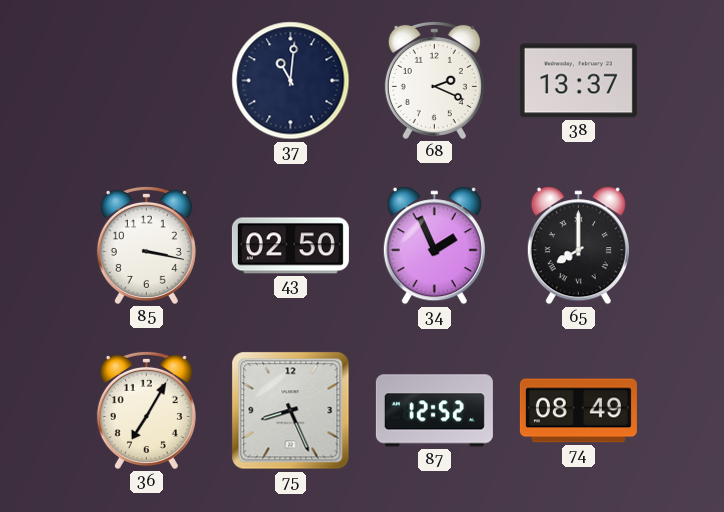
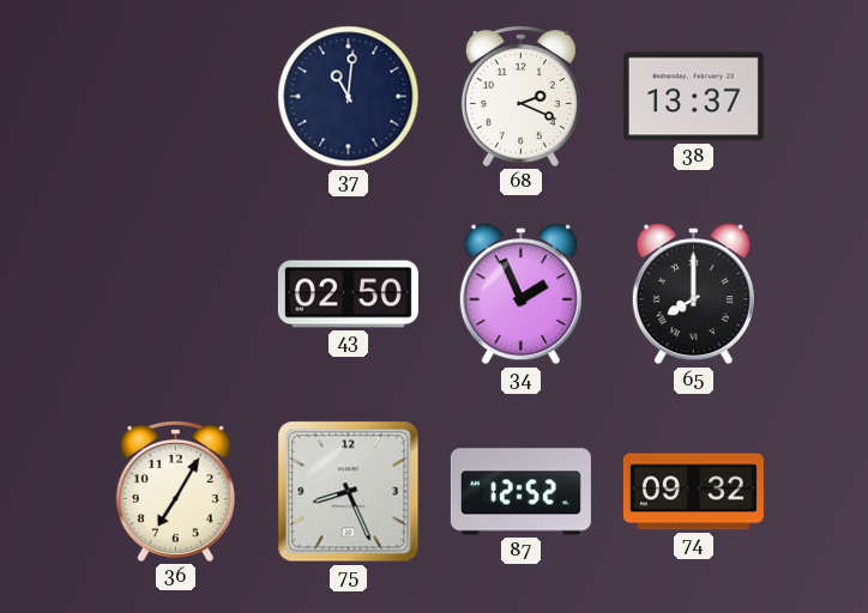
85: 3:17 -> none (146, 245)
74: 08:49 -> 09:32 (693, 492)
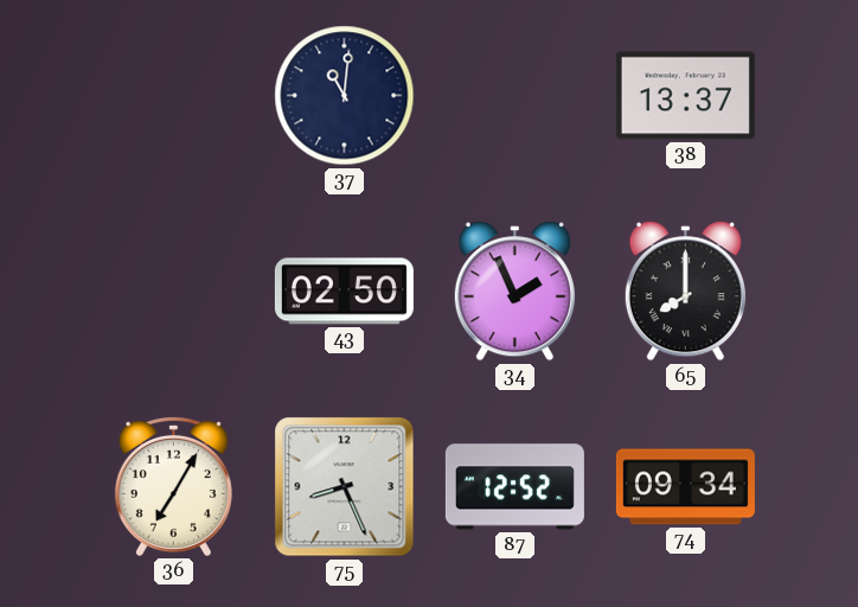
68: 2:19 -> none (520, 96)
74: 09:32 -> 09:34 (685, 487)
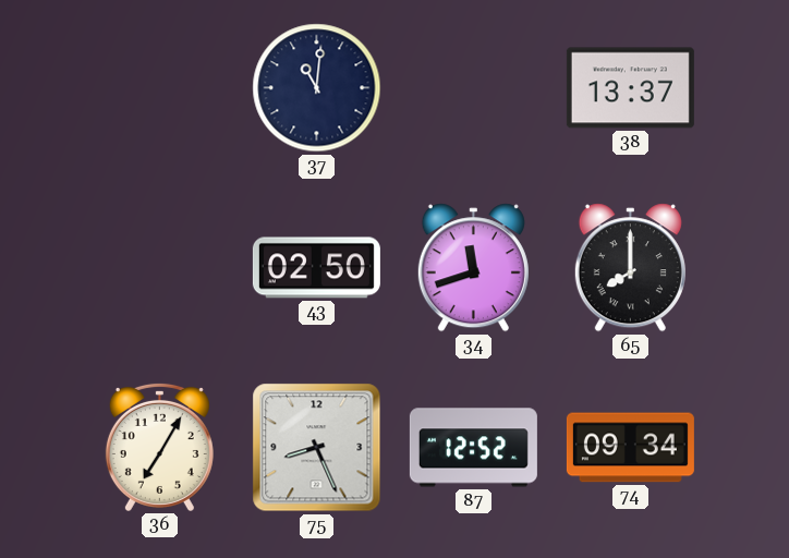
34: 1:56 -> 11:42 (473, 268)
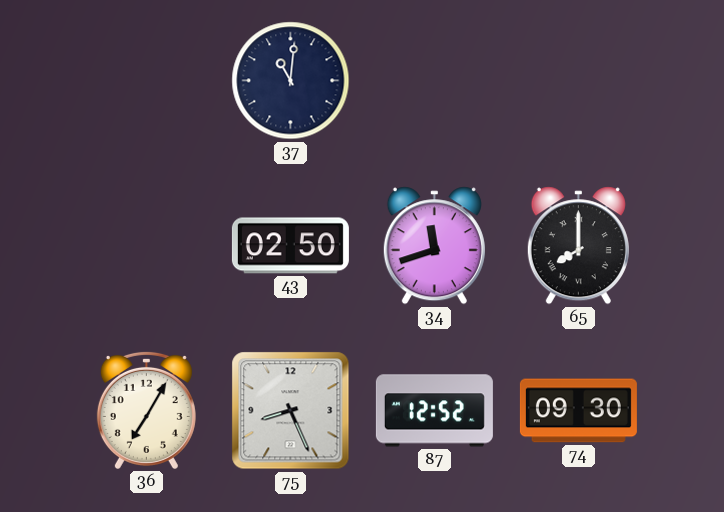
38: 13:37 -> none (630, 88)
74: 09:34 -> 09:30 (578, 411)
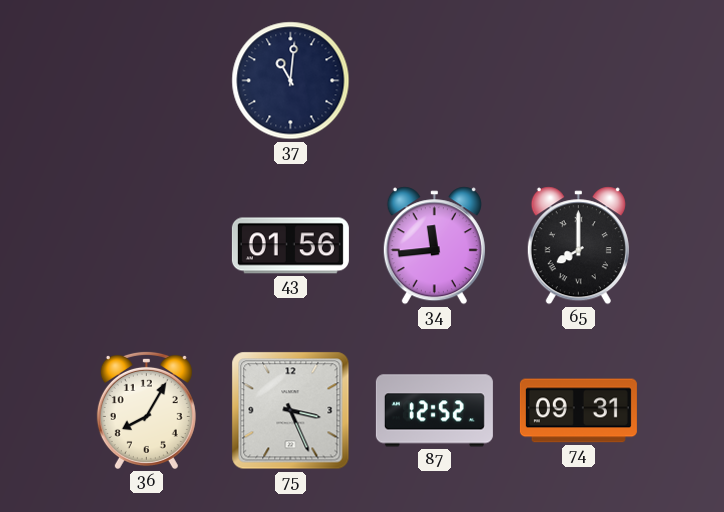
43: 02:50 -> 01:56 (290, 246)
34: 11:42 -> 11:44 (434, 246)
36: 7:05 -> 8:05 (146, 410)
75: 8:26 -> 3:26 (291, 411)
74: 09:30 -> 09:31 (578, 411)
